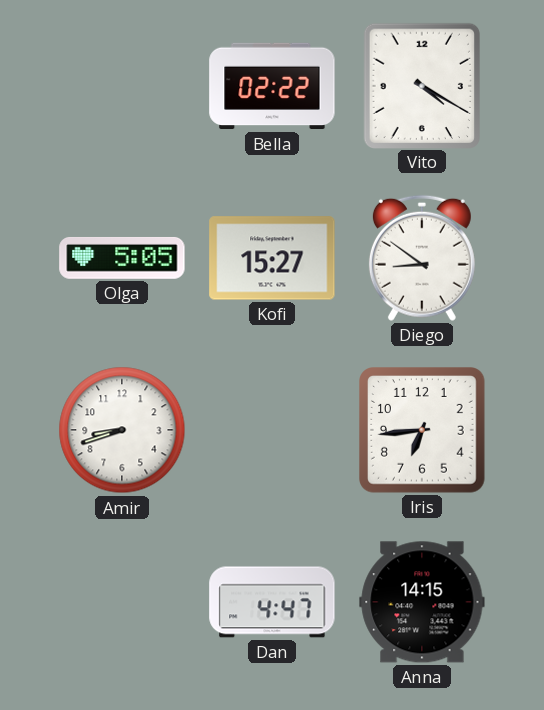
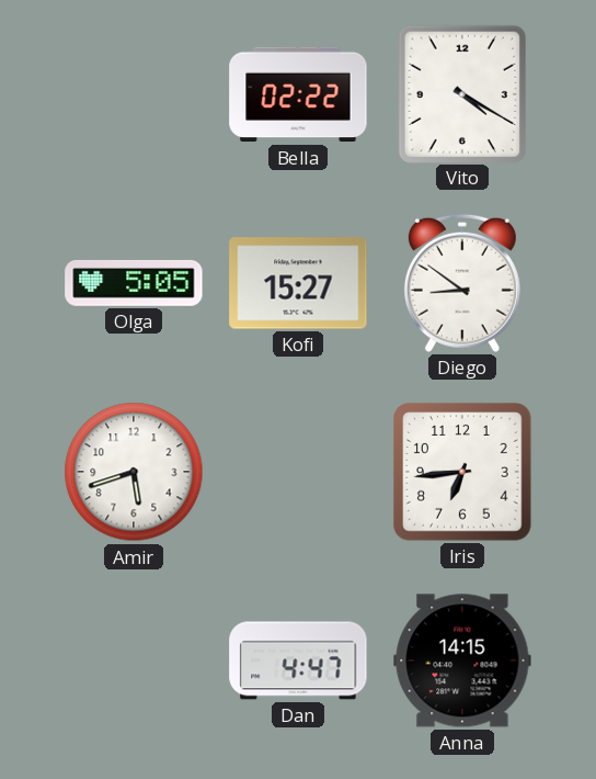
Amir: 8:42 -> 5:42 (134, 472)
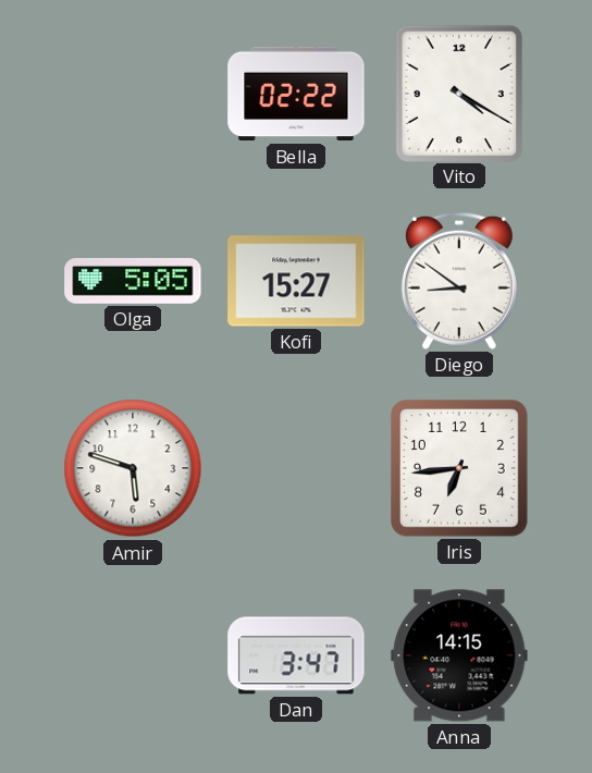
Amir: 5:42 -> 5:48 (133, 468)
Dan: 4:47 -> 3:47 (296, 655)
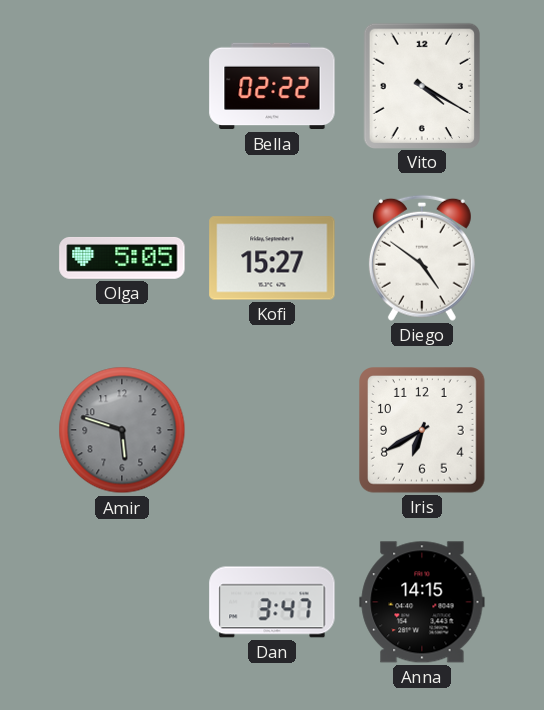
Diego: 8:51 -> 4:51 (422, 258)
Amir dial: white -> grey (122, 430)
Iris: 6:44 -> 6:40 (423, 431)
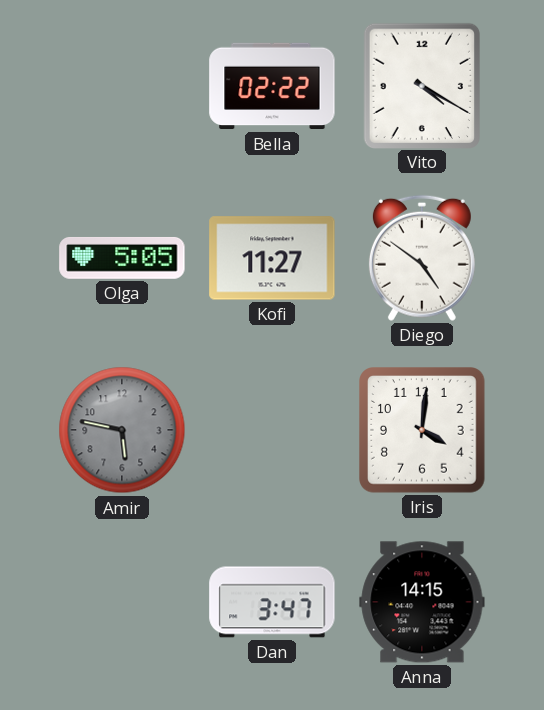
Kofi: 15:27 -> 11:27 (272, 258)
Amir: 5:48 -> 5:47 (122, 430)
Iris: 6:40 -> 4:01 (423, 431)
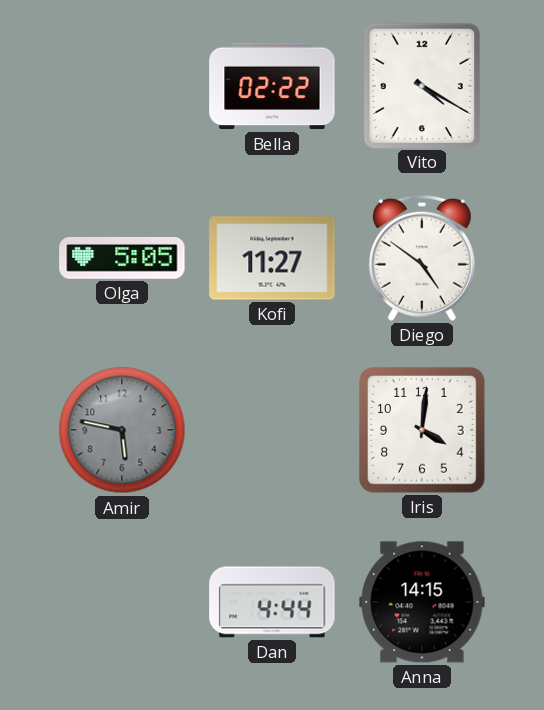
Dan: 3:47 -> 4:44 (272, 602)
